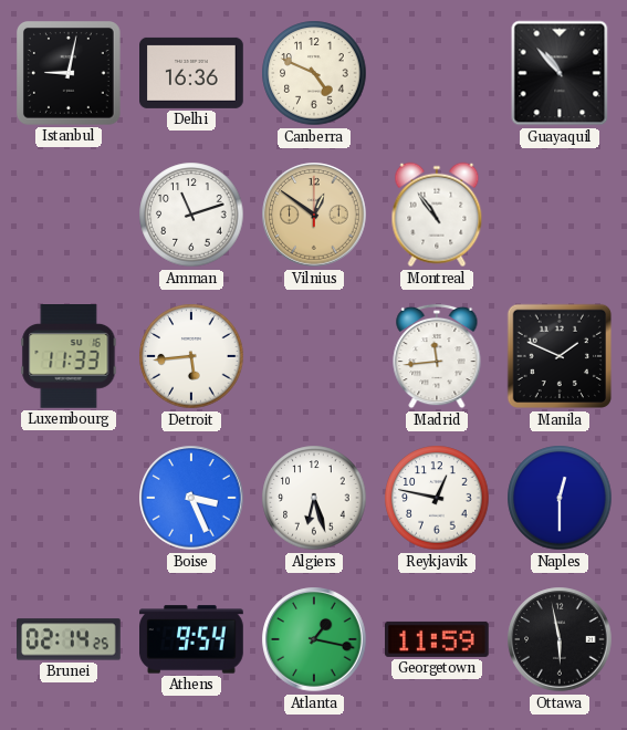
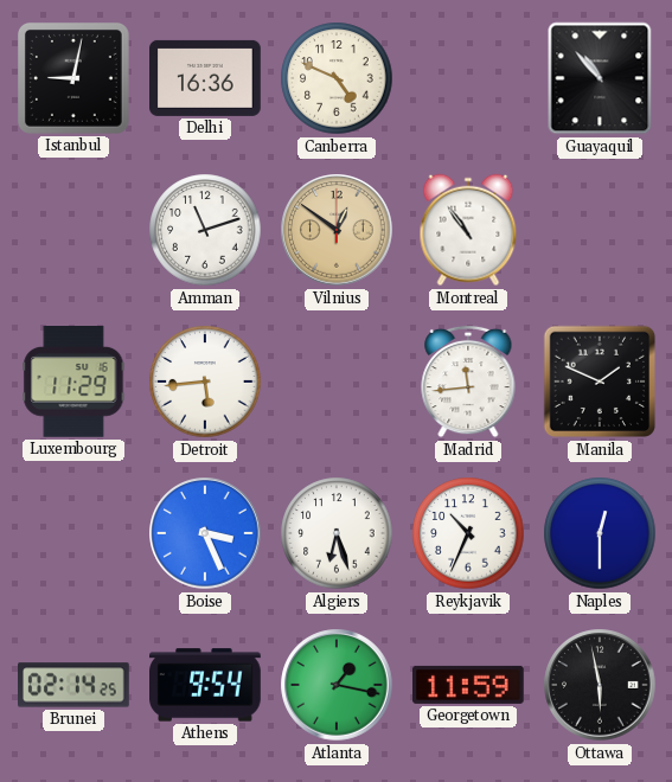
Luxembourg: 11:33 -> 11:29 (73, 383)
Reykjavik: 12:47 -> 10:34 (468, 533)
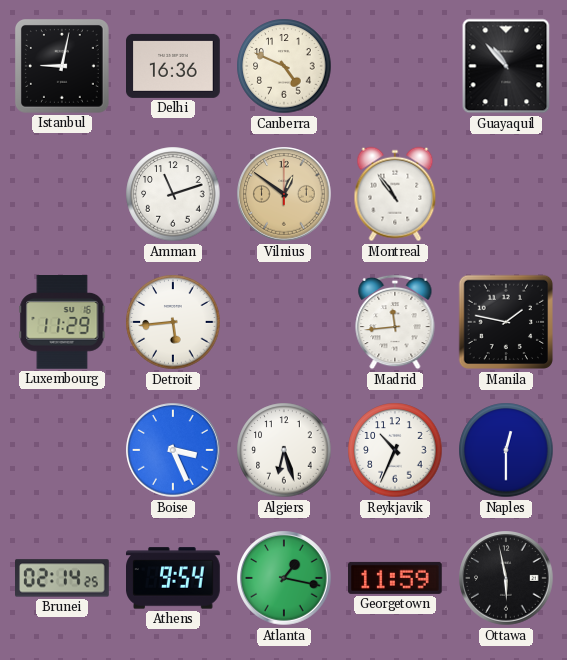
Manila: 1:49 -> 1:47 (506, 322)
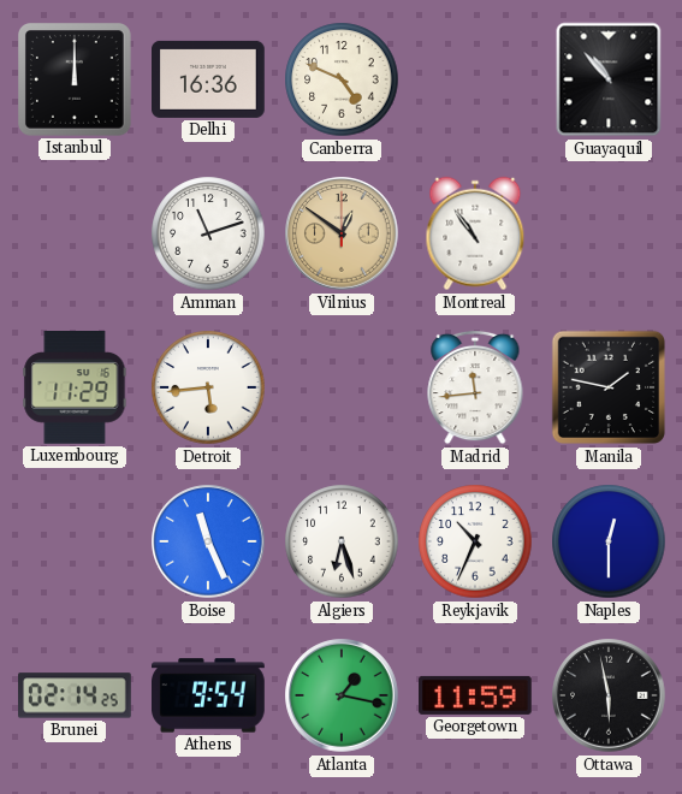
Istanbul: 9:02 -> 12:00 (76, 81)
Boise: 3:26 -> 11:26 (208, 541)
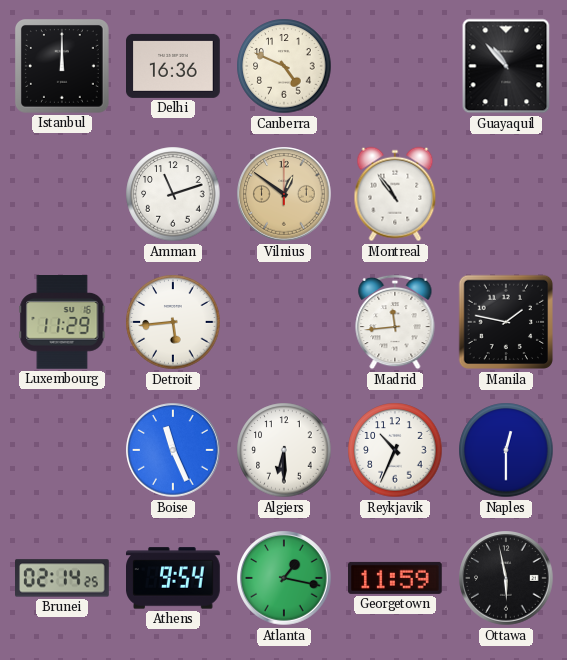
Algiers: 6:27 -> 6:30 (284, 450)
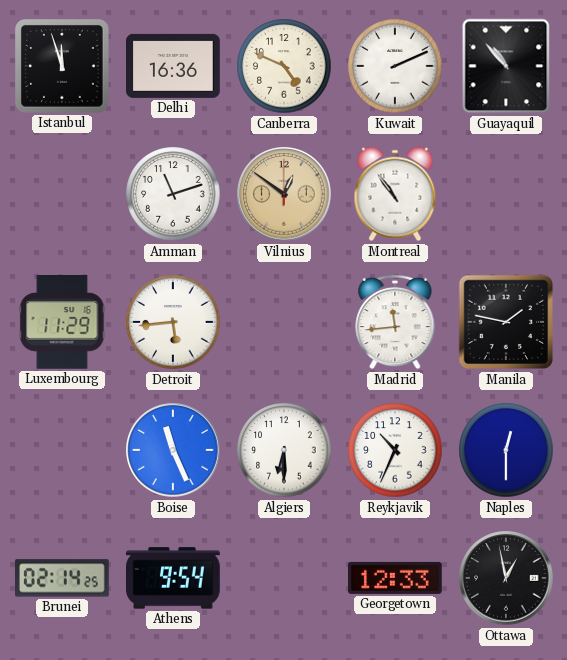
Istanbul: 12:00 -> 11:57 (63, 67)
Kuwait: none -> 2:11 (395, 66)
Atlanta: 1:17 -> none (284, 578)
Georgetown: 11:59 -> 12:33 (396, 578)
Ottawa: 5:58 -> 12:58 (506, 578)
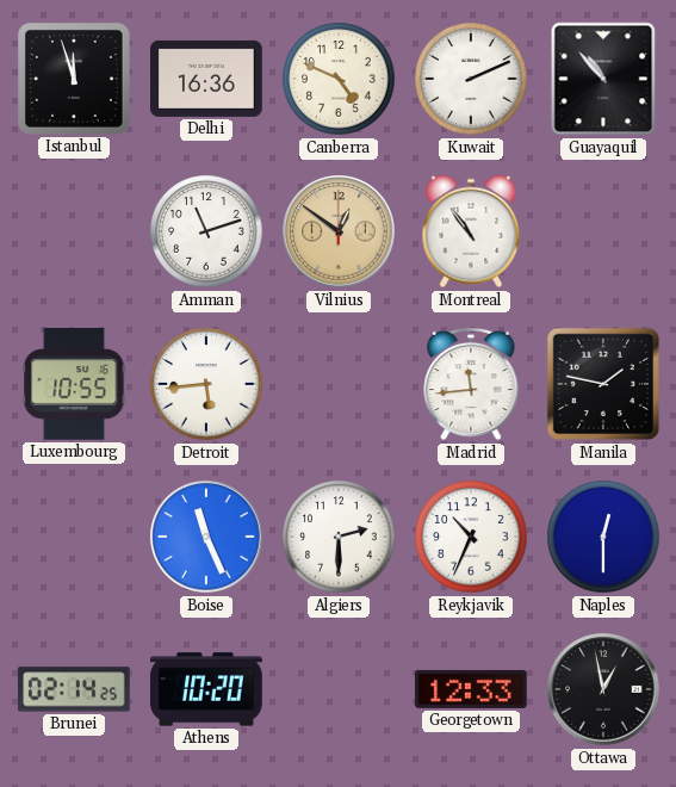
Luxembourg: 11:29 -> 10:55 (74, 385)
Algiers: 6:30 -> 2:30 (339, 537)
Athens: 9:54 -> 10:20 (206, 689)
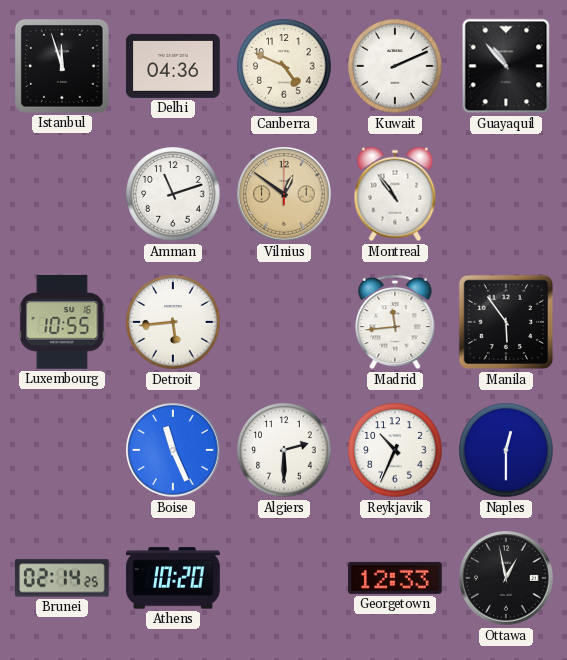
Delhi: 16:36 -> 04:36 (174, 66)
Manila: 1:47 -> 5:54 (506, 322)
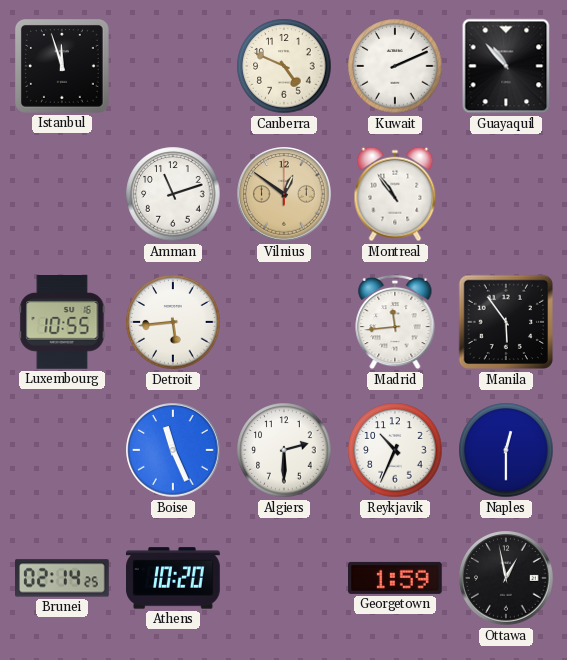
Delhi: 04:36 -> none (174, 66)
Georgetown: 12:33 -> 1:59 (396, 578)
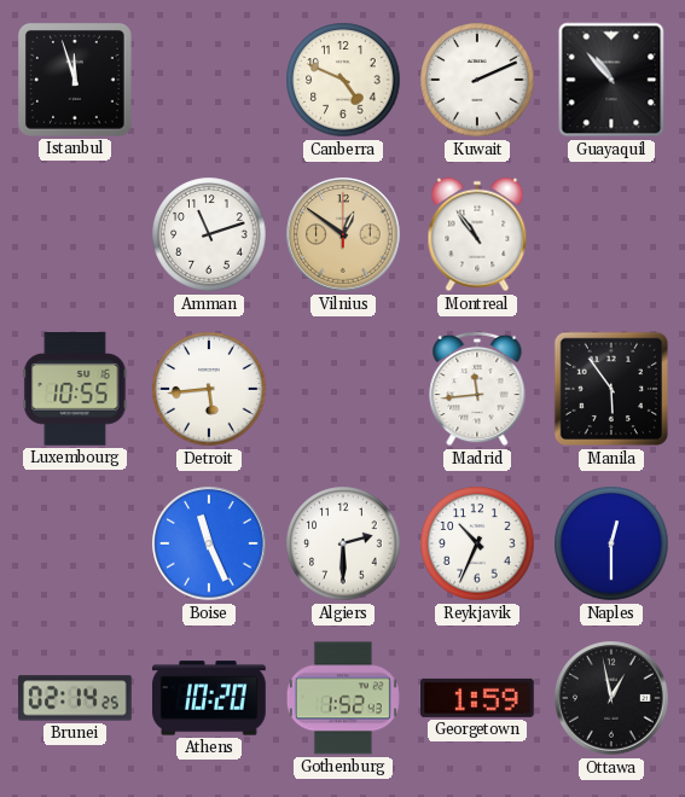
Gothenburg: none -> 1:52 (343, 698)
